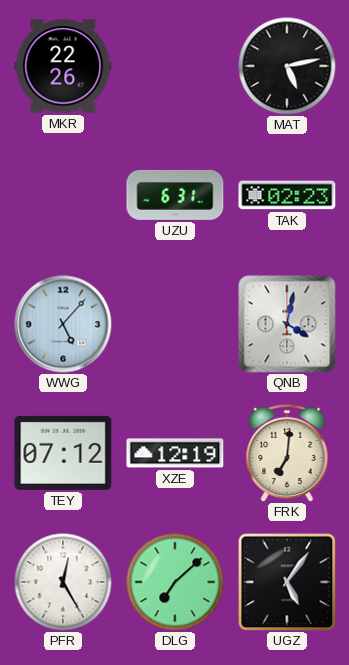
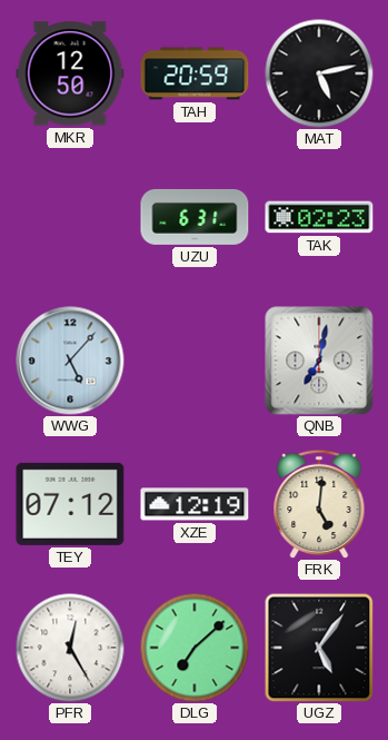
MKR: 22:26 -> 12:50 (70, 73)
TAH: none -> 20:59 (195, 73)
QNB: 4:02 -> 7:02 (319, 361)
FRK: 7:01 -> 5:01 (319, 504)
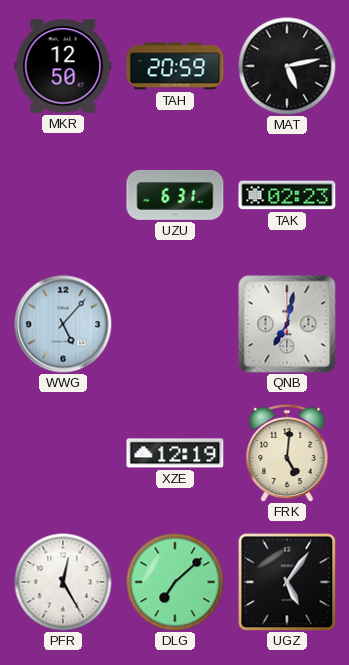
TEY: 07:12 -> none (70, 504)
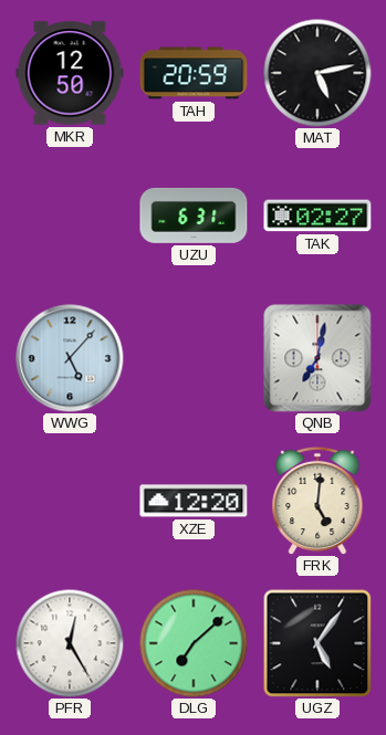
TAK: 02:23 -> 02:27 (317, 216)
XZE: 12:19 -> 12:20 (194, 501)
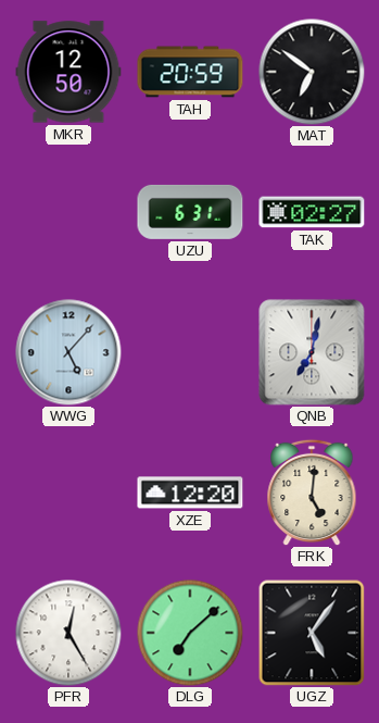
MAT: 5:13 -> 6:51 (312, 72)
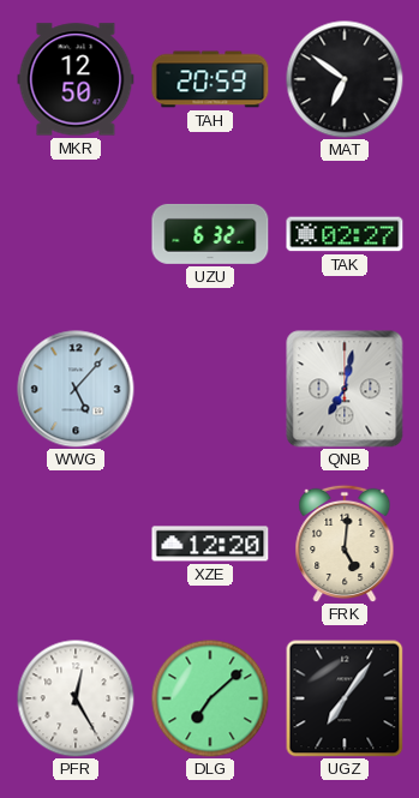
UZU: 6:31 -> 6:32 (210, 234)
UGZ: 5:06 -> 7:06 (345, 698)
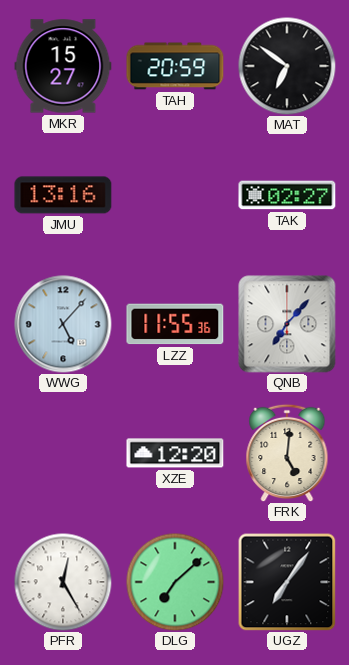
MKR: 12:50 -> 15:27 (63, 66)
JMU: none -> 13:16 (63, 195)
UZU: 6:32 -> none (210, 234)
LZZ: none -> 11:55 (175, 324)
QNB: 7:02 -> 7:07 (287, 324)
